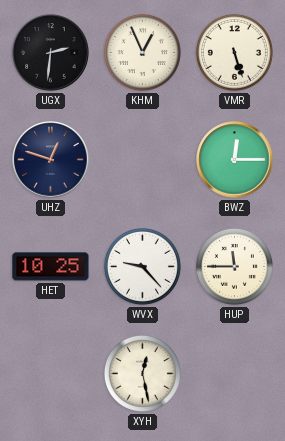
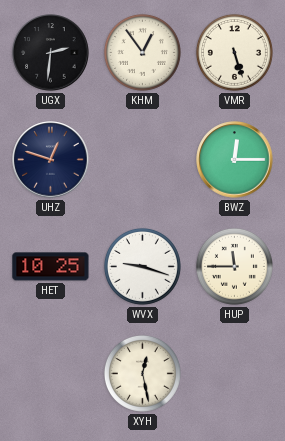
KHM: 12:56 -> 12:54 (142, 52)
WVX: 9:23 -> 9:18 (142, 266)
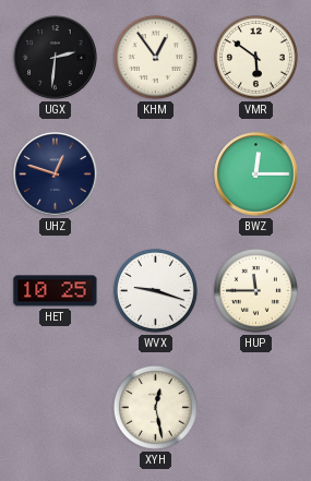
VMR: 5:27 -> 5:51 (255, 57)
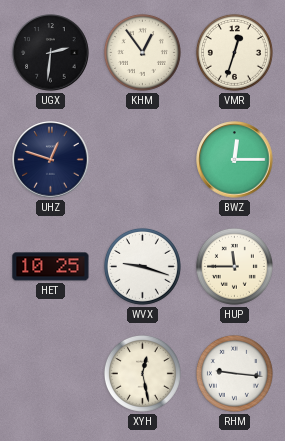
VMR: 5:51 -> 12:33 (234, 52)
RHM: none -> 9:16 (234, 373)
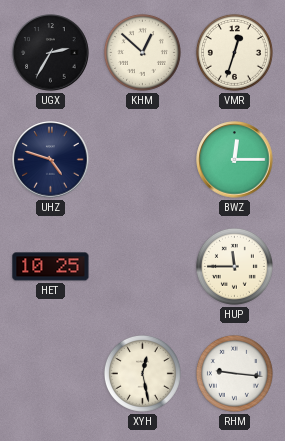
UGX: 2:31 -> 2:35 (51, 53)
KHM: 12:54 -> 12:52 (142, 52)
UHZ: 12:48 -> 4:48 (51, 160)
WVX: 9:18 -> none (142, 266)
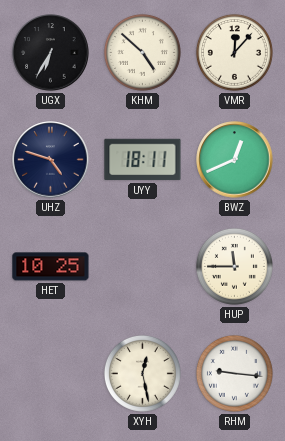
UGX: 2:35 -> 6:35 (51, 53)
KHM: 12:52 -> 4:52 (142, 52)
VMR: 12:33 -> 12:07 (234, 52)
UYY: none -> 18:11 (143, 160)
BWZ: 12:15 -> 12:41 (235, 160)
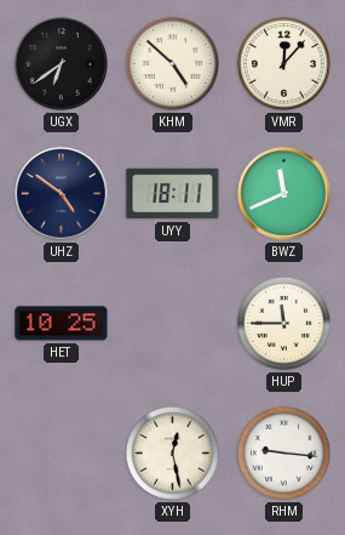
UGX: 6:35 -> 6:39 (62, 64)
UHZ: 4:48 -> 4:51 (62, 194)
BWZ: 12:41 -> 11:41 (284, 194)
